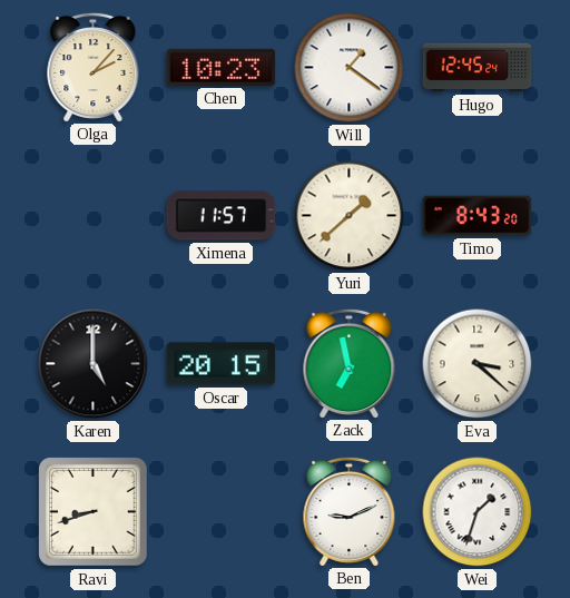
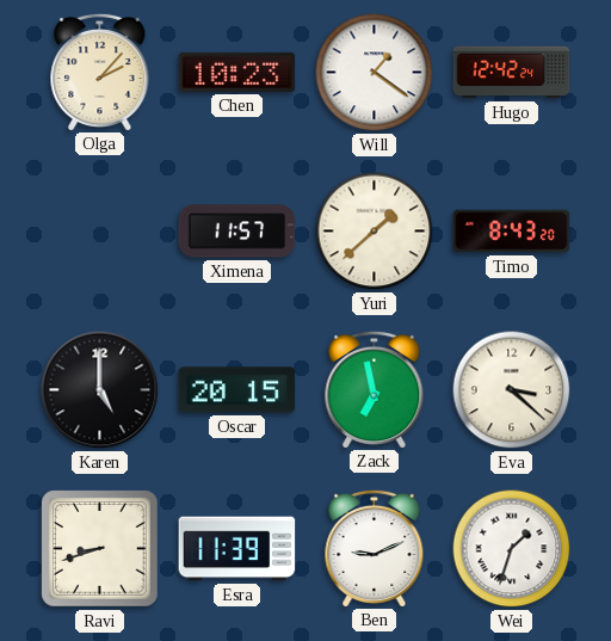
Hugo: 12:45 -> 12:42 (512, 73)
Esra: none -> 11:39 (237, 549)
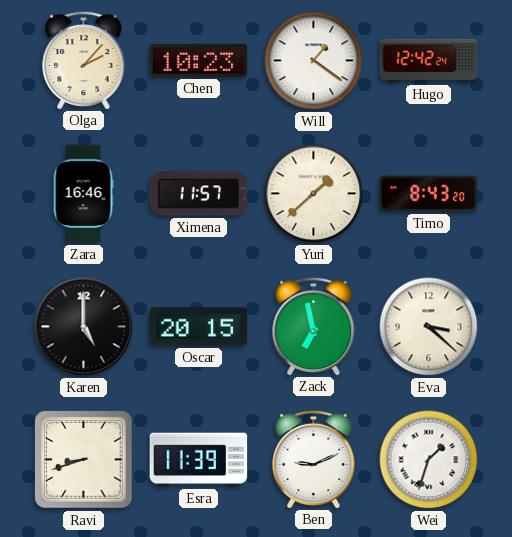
Zara: none -> 16:46 (83, 194)
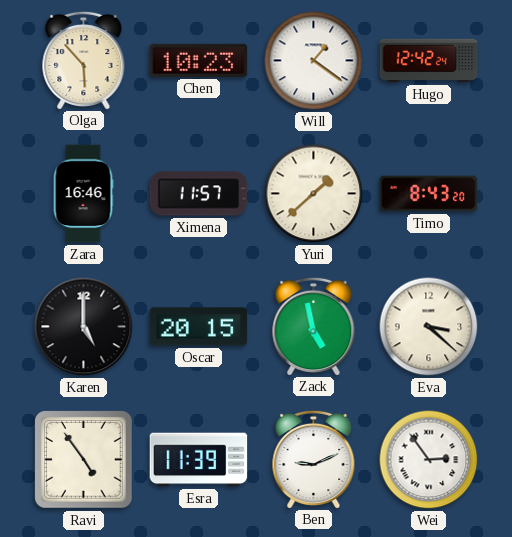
Olga: 2:07 -> 5:53 (84, 60)
Zack: 6:58 -> 4:58 (314, 326)
Ravi: 8:42 -> 4:54 (84, 460)
Wei: 1:33 -> 2:54 (429, 460)
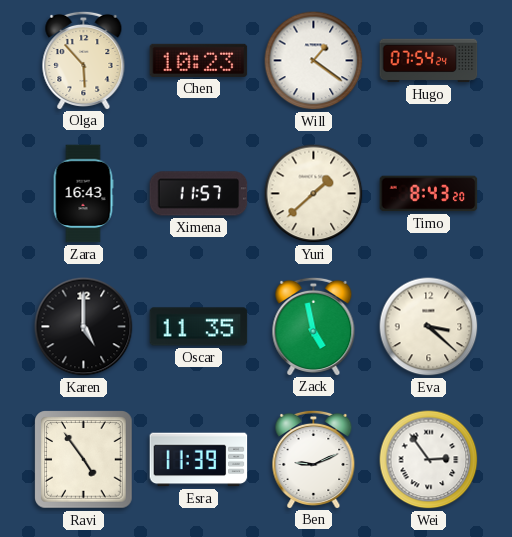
Hugo: 12:42 -> 07:54 (429, 61)
Zara: 16:46 -> 16:43 (83, 194)
Oscar: 20:15 -> 11:35 (199, 327)
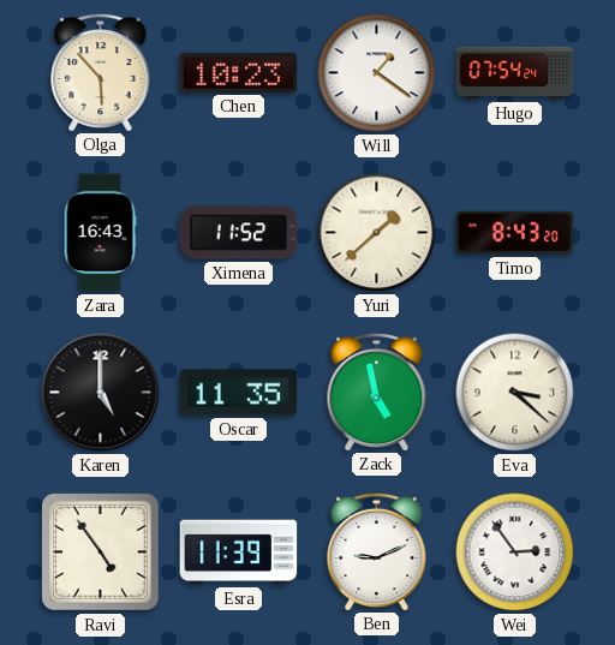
Ximena: 11:57 -> 11:52 (239, 233)
